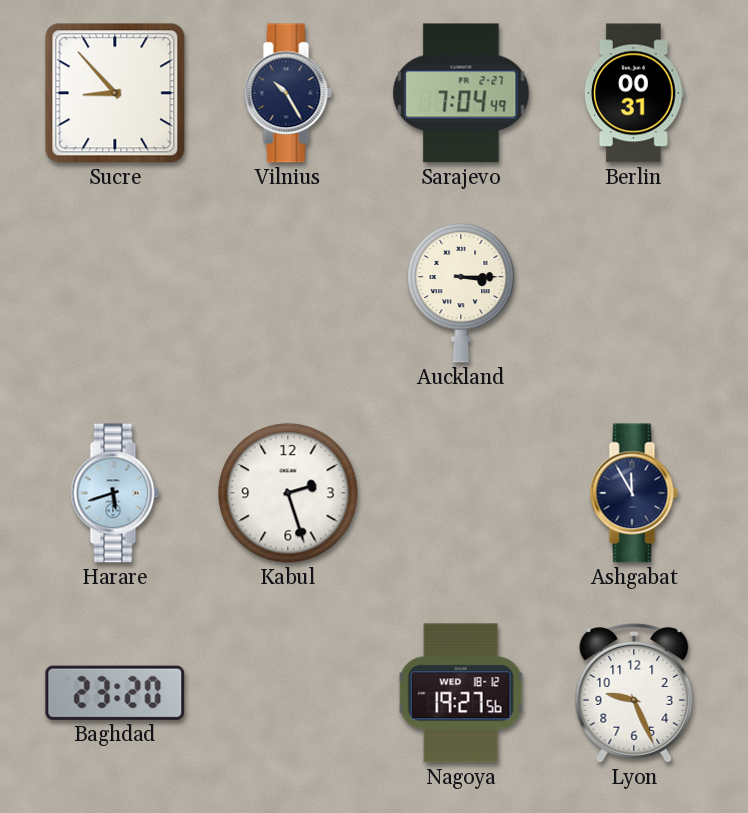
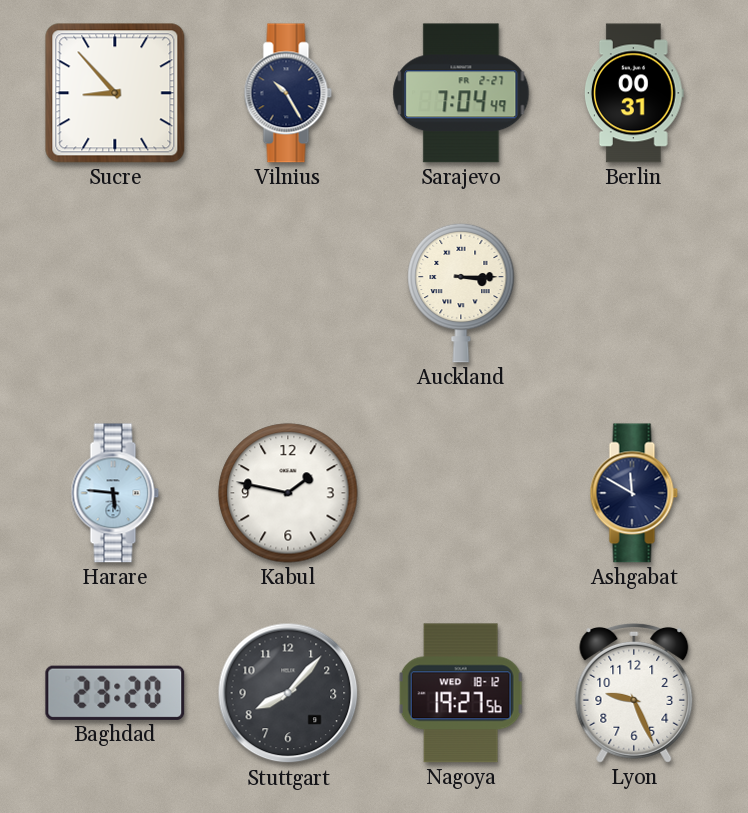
Harare: 5:42 -> 5:46 (115, 493)
Kabul: 2:27 -> 1:47 (288, 493)
Ashgabat: 11:55 -> 11:50 (634, 493)
Stuttgart: none -> 8:07 (288, 693)
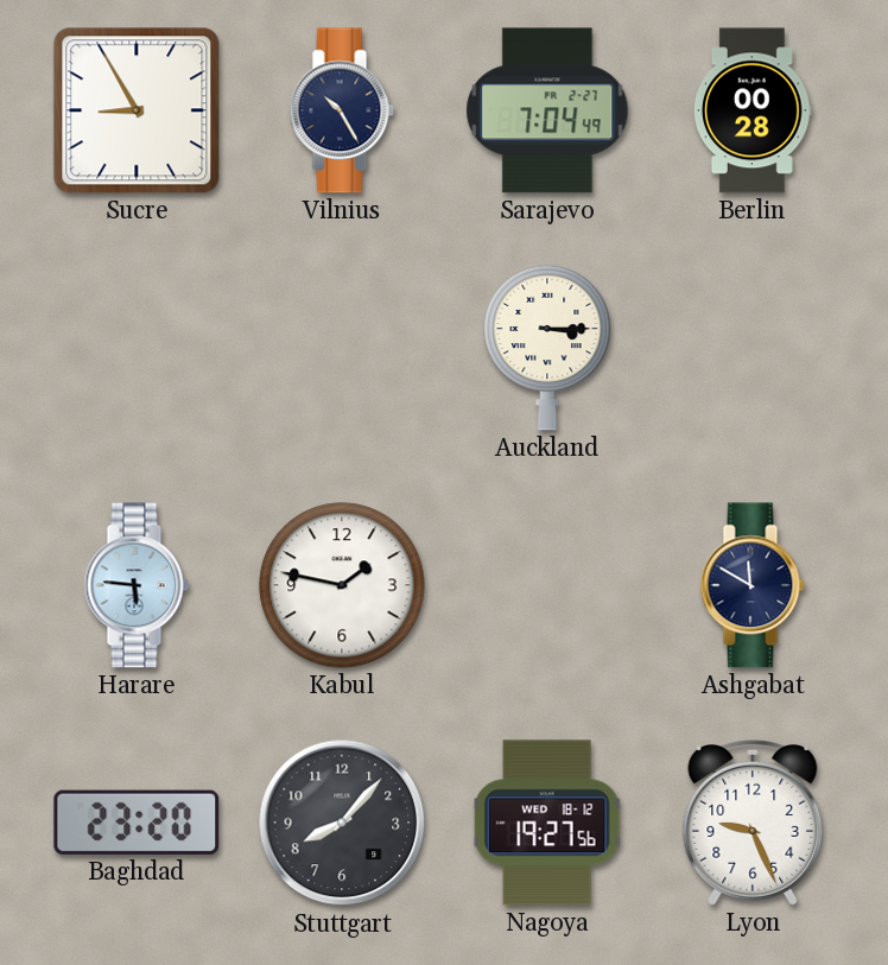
Sucre: 8:53 -> 8:55 (137, 110)
Berlin: 00:31 -> 00:28 (754, 110)
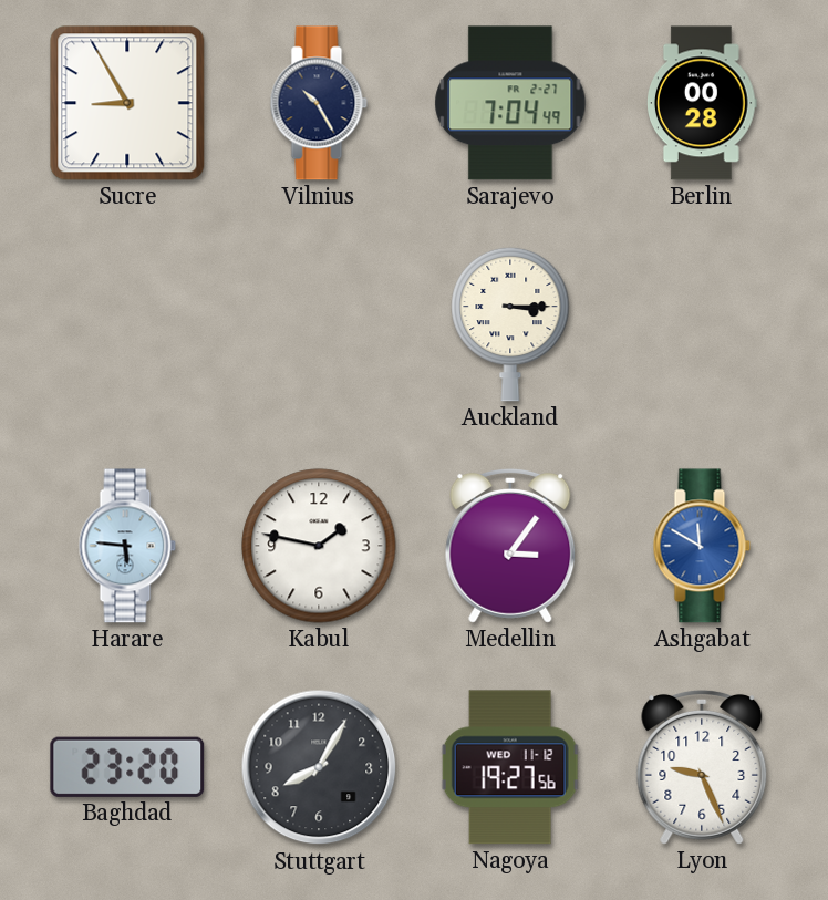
Medellin: none -> 3:06 (510, 546)
Ashgabat dial: navy -> blue (702, 546)
Stuttgart: 8:07 -> 8:05 (319, 767)
Nagoya date: WED 18-12 -> WED 11-12 (510, 767)
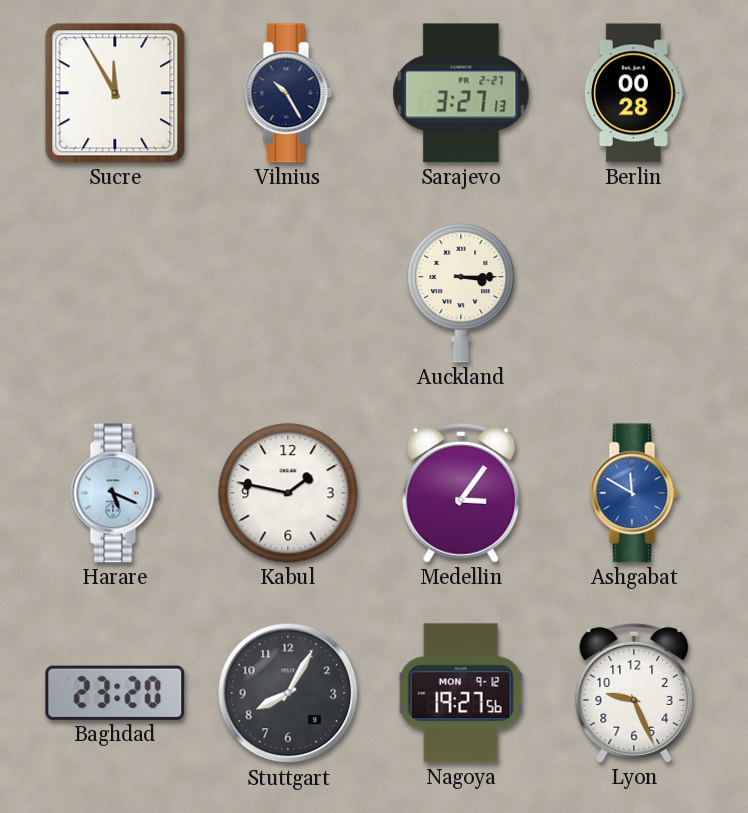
Sucre: 8:55 -> 11:55 (115, 93)
Sarajevo: 7:04 -> 3:27 (461, 93)
Harare: 5:46 -> 5:19 (115, 493)
Nagoya date: WED 11-12 -> MON 9-12 (461, 693)
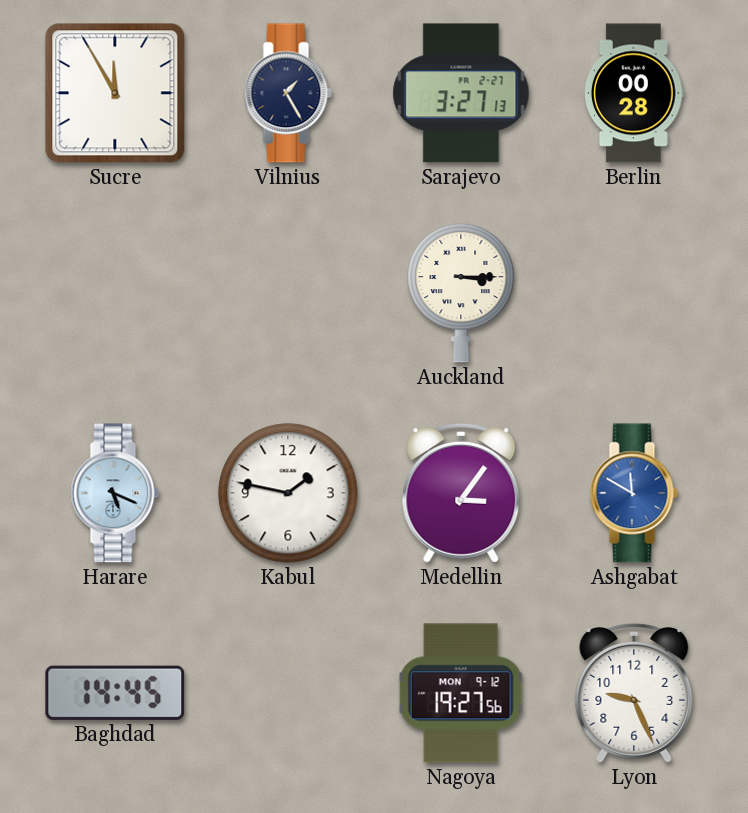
Vilnius: 10:25 -> 1:25 (288, 93)
Baghdad: 23:20 -> 14:45 (115, 693)
Stuttgart: 8:05 -> none (288, 693)
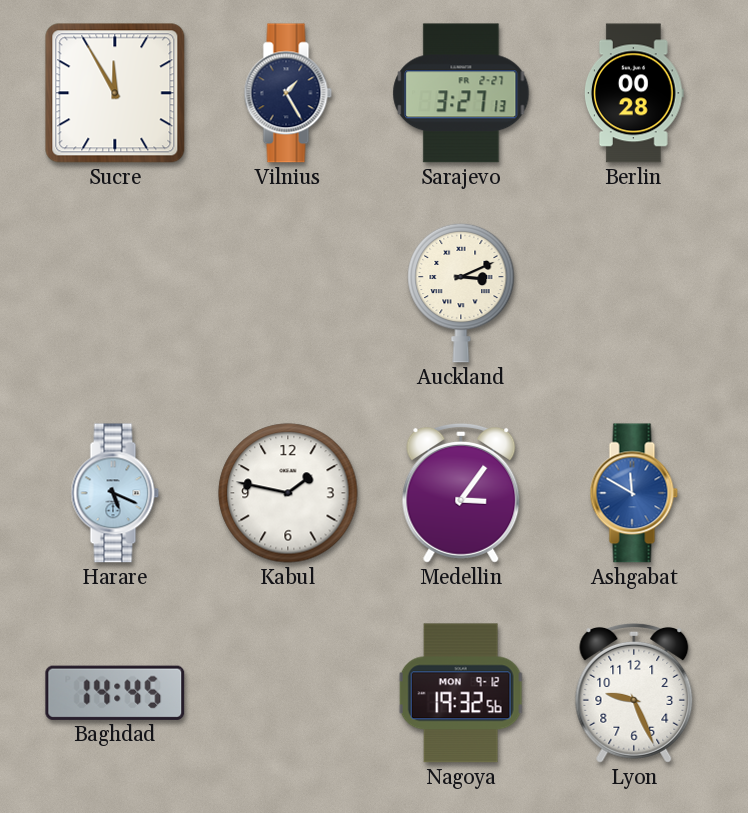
Auckland: 3:15 -> 3:11 (461, 293)
Nagoya: 19:27 -> 19:32 (461, 693)
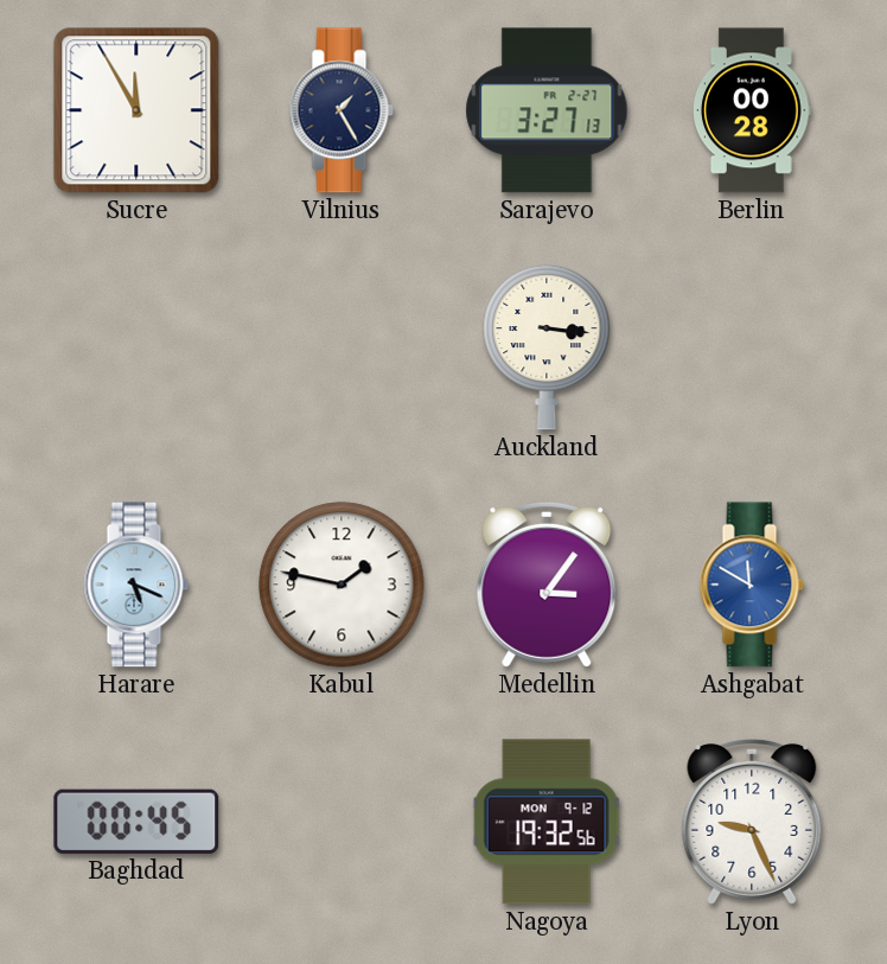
Auckland: 3:11 -> 3:16 (547, 347)
Baghdad: 14:45 -> 00:45 (136, 822)
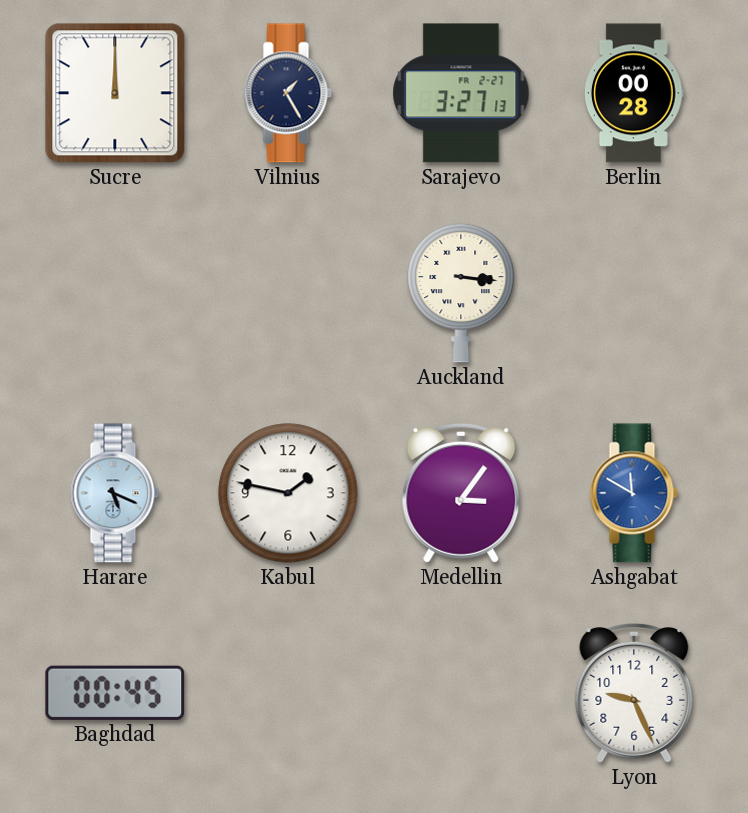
Sucre: 11:55 -> 12:00 (115, 93)
Nagoya: 19:32 -> none (547, 822)
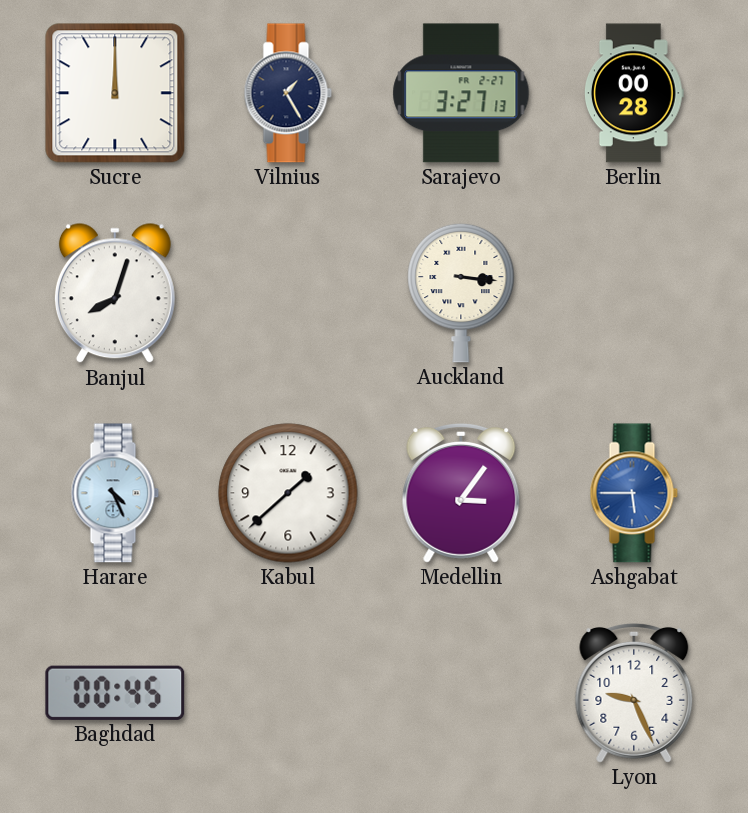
Banjul: none -> 8:03 (115, 294)
Harare: 5:19 -> 4:26 (115, 493)
Kabul: 1:47 -> 1:38 (288, 493)
Ashgabat: 11:50 -> 5:45 (634, 493)
